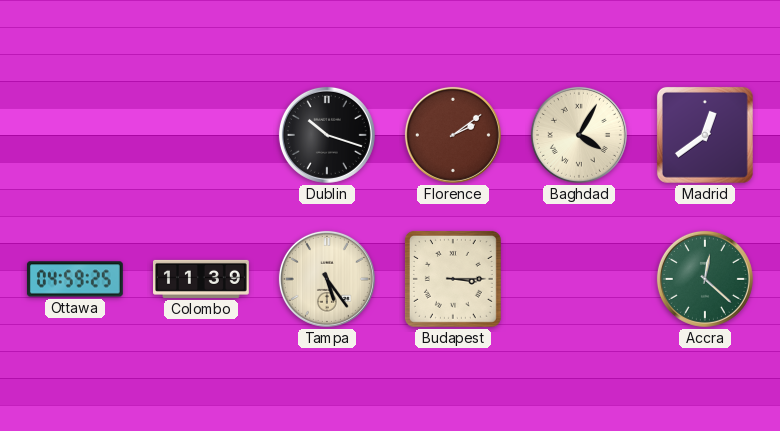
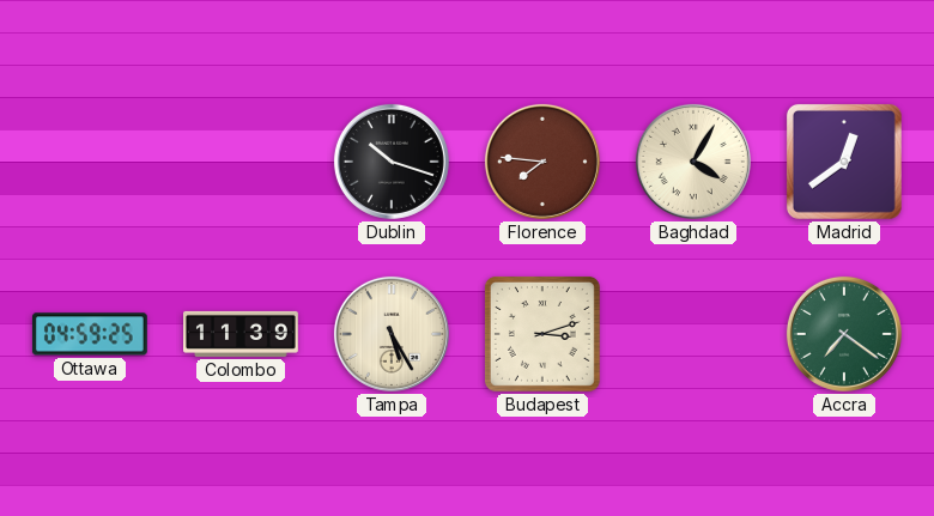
Florence: 2:09 -> 7:46 (542, 162)
Tampa: 5:24 -> 5:25 (392, 334)
Budapest: 3:15 -> 3:12 (542, 334)
Accra: 12:22 -> 7:21 (844, 334)
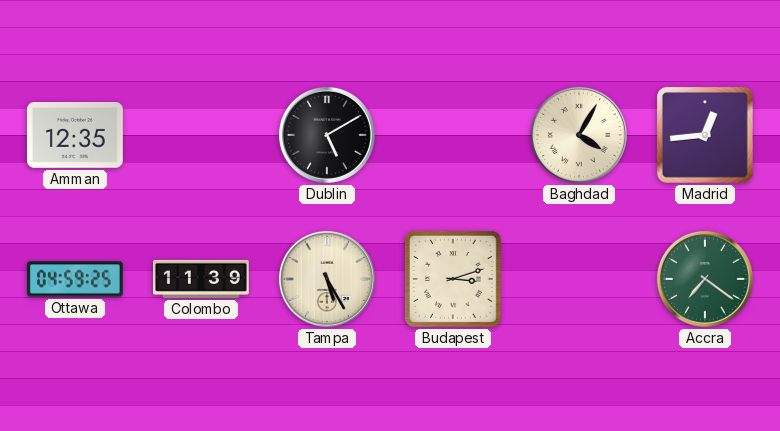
Amman: none -> 12:35 (75, 136)
Dublin: 10:18 -> 5:10 (327, 135)
Florence: 7:46 -> none (542, 162)
Madrid: 12:39 -> 12:44 (705, 135)
